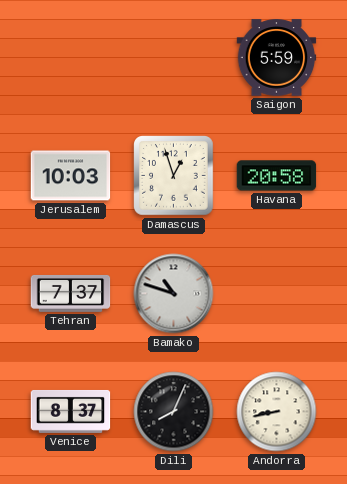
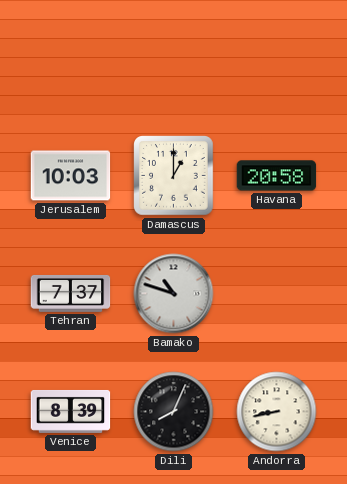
Saigon: 5:59 -> none (277, 58)
Damascus: 12:57 -> 1:00 (174, 176)
Venice: 8:37 -> 8:39 (71, 411)
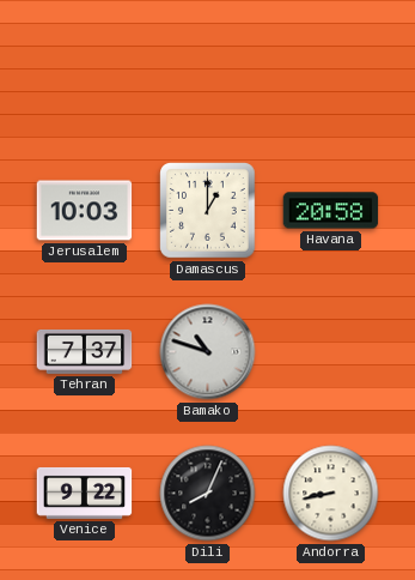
Venice: 8:39 -> 9:22 (85, 493)
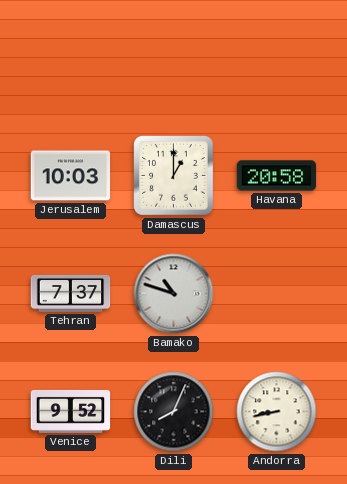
Venice: 9:22 -> 9:52 (71, 411)
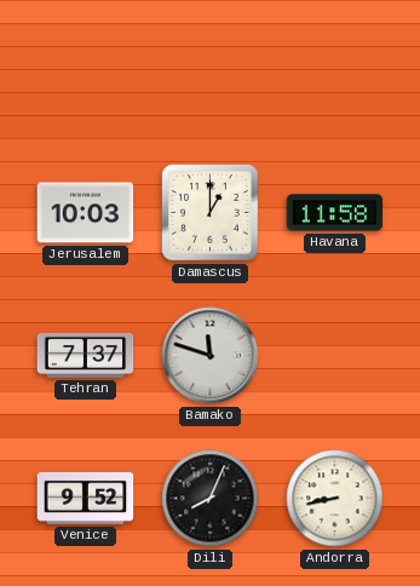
Havana: 20:58 -> 11:58 (335, 213)
Bamako: 10:48 -> 11:48 (211, 356)
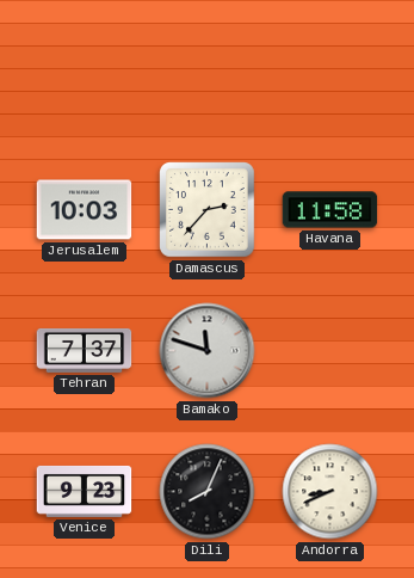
Damascus: 1:00 -> 2:37 (208, 210)
Venice: 9:52 -> 9:23 (85, 491)
Andorra: 8:43 -> 8:41 (330, 492)
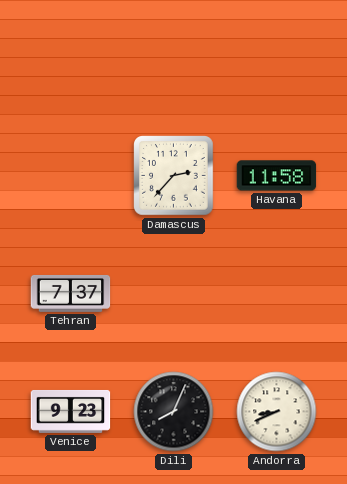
Jerusalem: 10:03 -> none (85, 210)
Bamako: 11:48 -> none (208, 351)
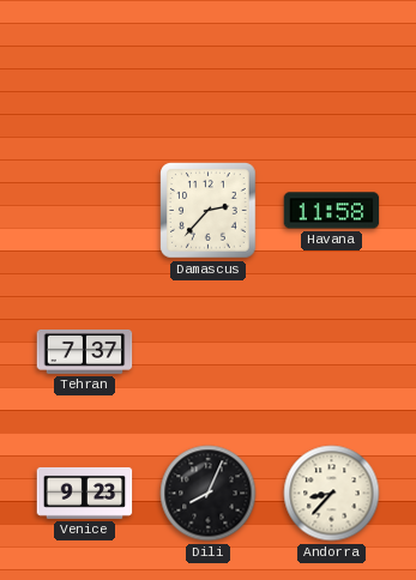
Andorra: 8:41 -> 8:37 (332, 494)
